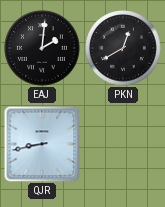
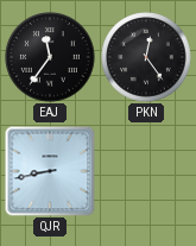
EAJ: 2:01 -> 11:36 (50, 57)
PKN: 12:40 -> 12:24 (146, 57)
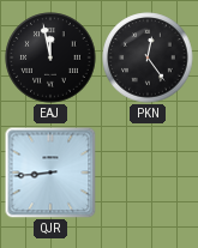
EAJ: 11:36 -> 11:58 (50, 58)
QJR: 8:43 -> 8:44 (50, 173)
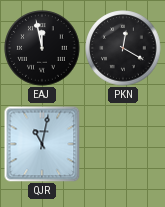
PKN: 12:24 -> 12:20 (123, 48)
QJR: 8:44 -> 11:02 (42, 144)
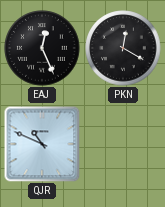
EAJ: 11:58 -> 12:26 (42, 48)
QJR: 11:02 -> 10:49 (42, 144)
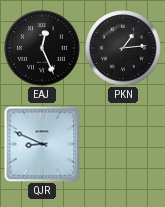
PKN: 12:20 -> 1:14 (123, 48)
QJR: 10:49 -> 8:49 (42, 144)
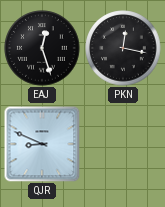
EAJ: 12:26 -> 12:27 (42, 48)
PKN: 1:14 -> 12:17 (123, 48)
